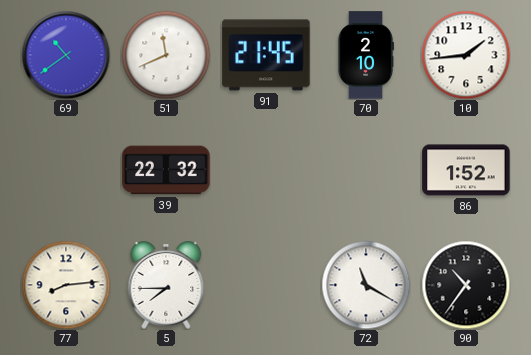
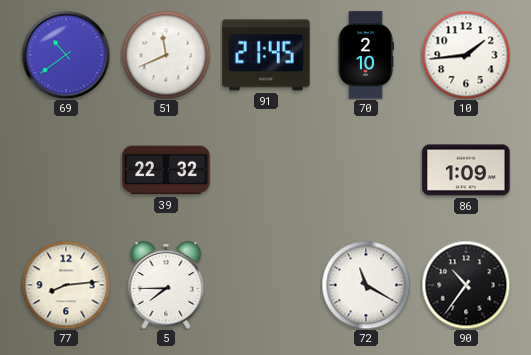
86: 1:52 -> 1:09 (466, 170)
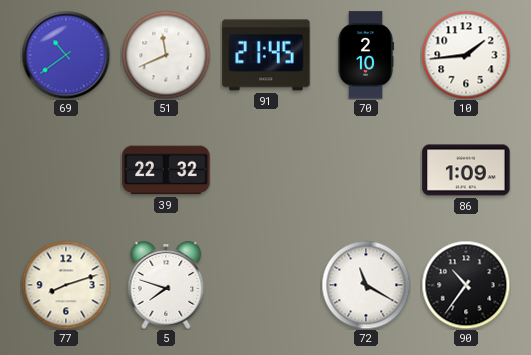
77: 8:14 -> 8:12 (66, 285)
5: 7:45 -> 7:48 (166, 285)
